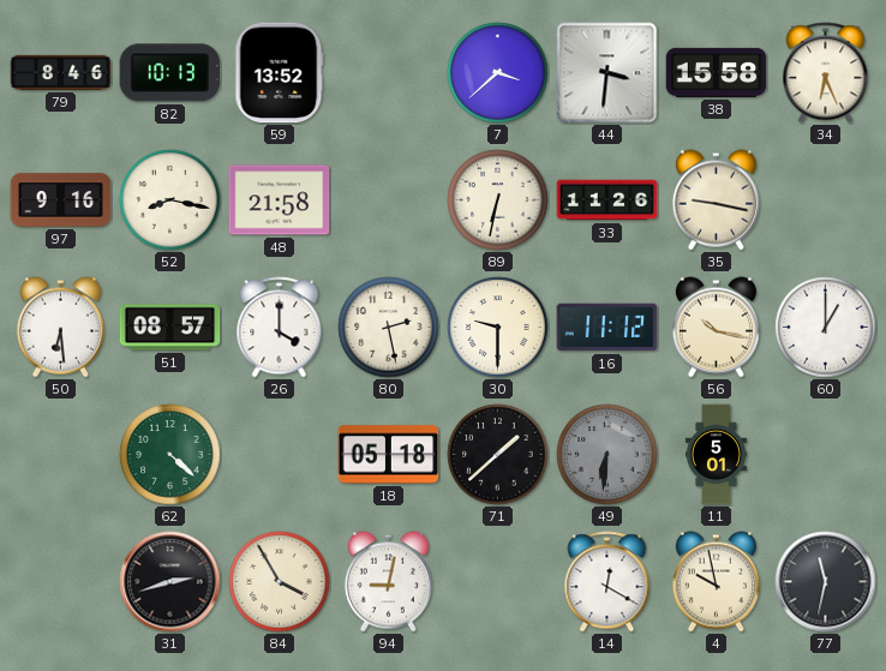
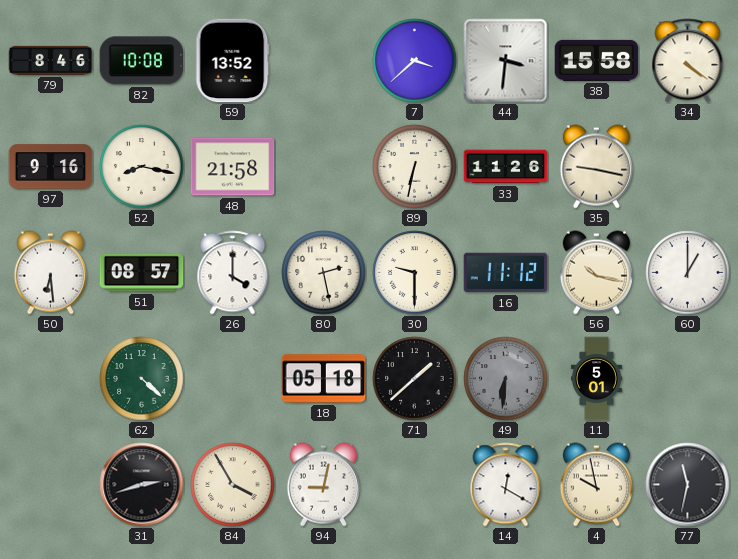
82: 10:13 -> 10:08 (142, 61)
34: 6:26 -> 4:21 (688, 61)
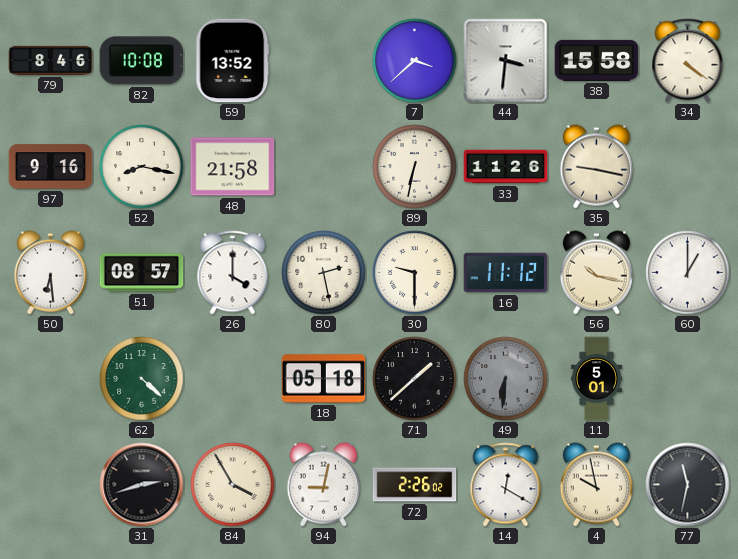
72: none -> 2:26 (415, 485)
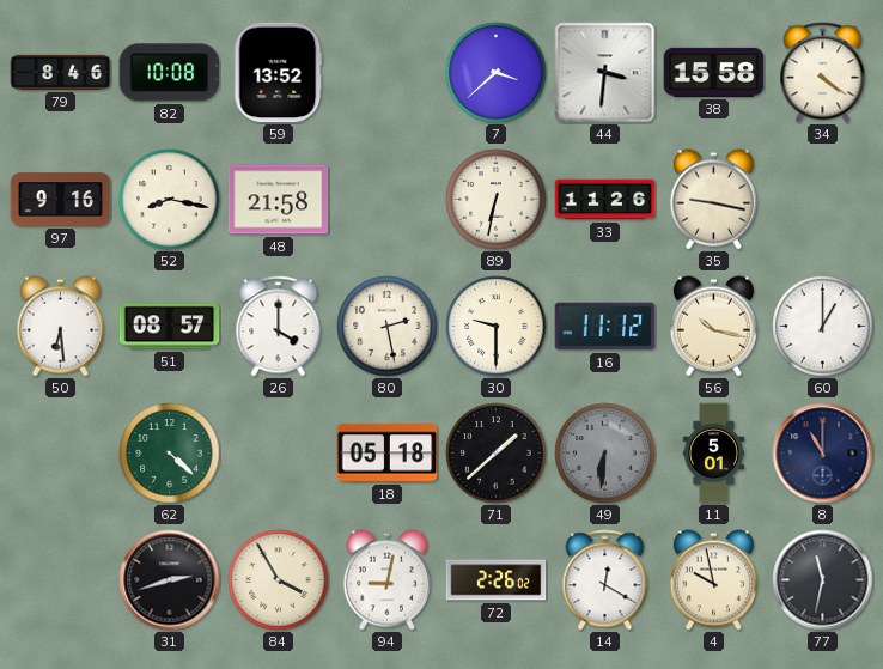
8: none -> 11:00 (823, 454)
